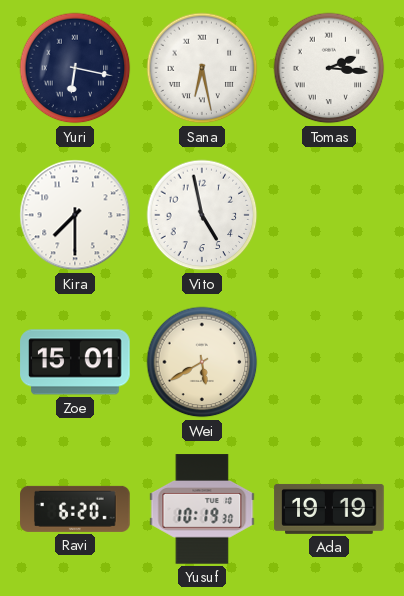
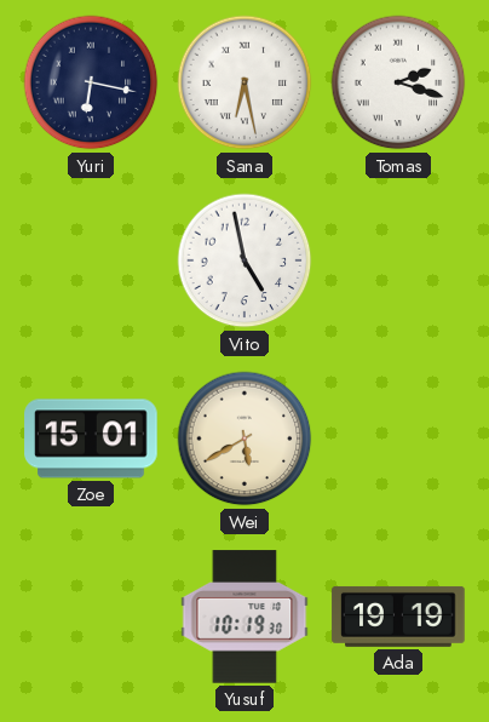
Tomas: 2:16 -> 2:18 (398, 82)
Kira: 7:30 -> none (75, 215)
Ravi: 6:20 -> none (75, 509)
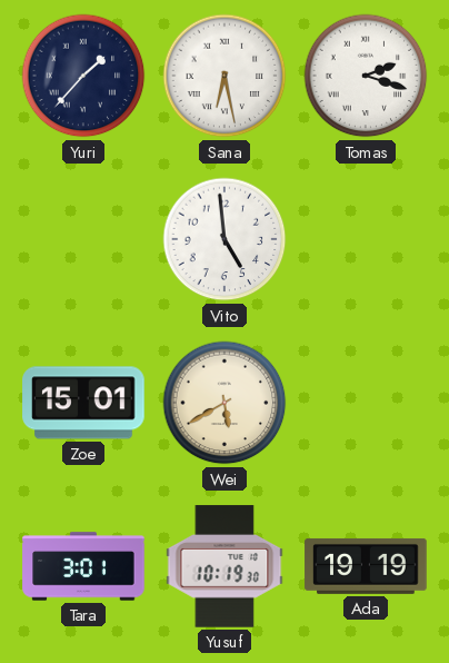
Yuri: 6:17 -> 1:37 (83, 76)
Vito: 4:58 -> 4:59 (225, 239)
Tara: none -> 3:01 (83, 566)
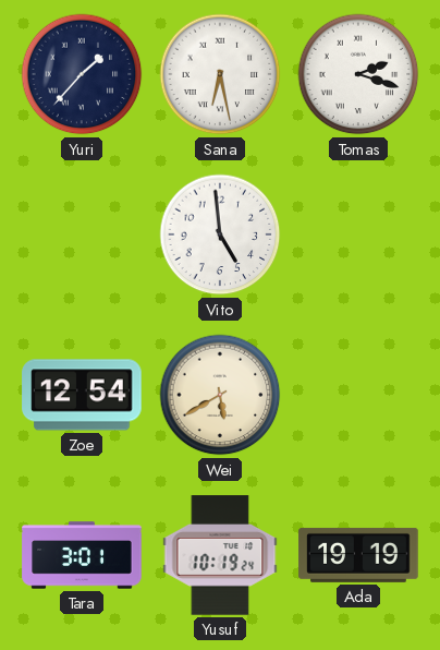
Zoe: 15:01 -> 12:54 (82, 395)
Yusuf: 10:19:30 -> 10:19:24 (220, 555)
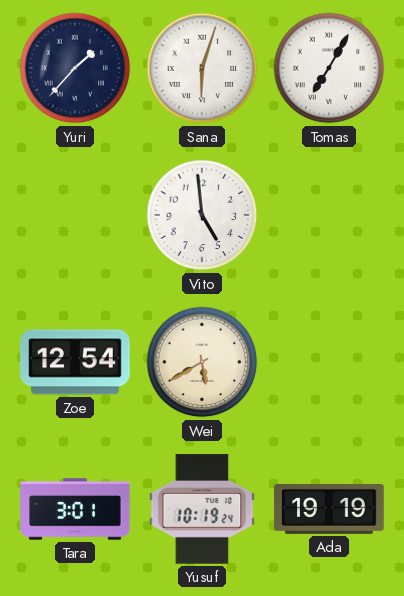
Sana: 6:28 -> 6:03 (202, 68)
Tomas: 2:18 -> 7:05 (329, 68)
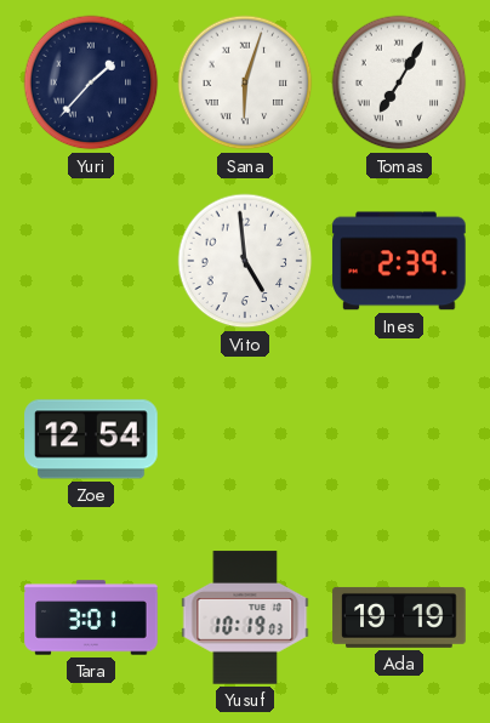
Ines: none -> 2:39 (399, 261)
Wei: 5:40 -> none (202, 362)
Yusuf: 10:19:24 -> 10:19:03 (245, 617)
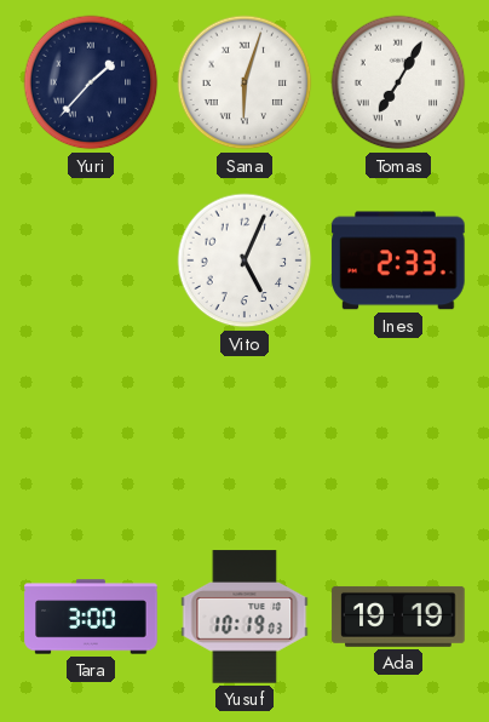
Vito: 4:59 -> 5:04 (244, 260)
Ines: 2:39 -> 2:33 (398, 260)
Zoe: 12:54 -> none (91, 439)
Tara: 3:01 -> 3:00 (91, 617)
